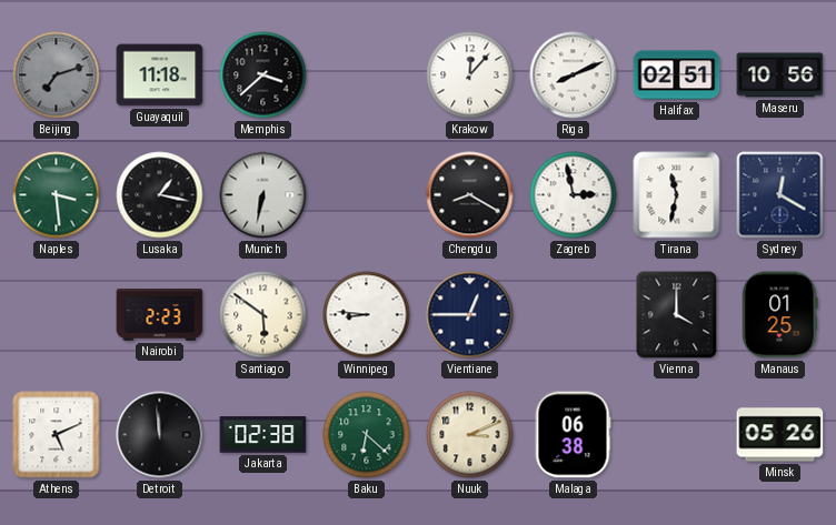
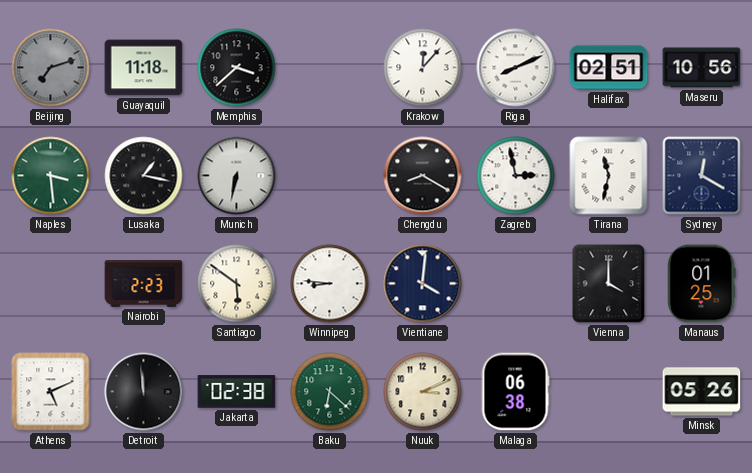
Vientiane: 12:45 -> 4:01 (423, 284)
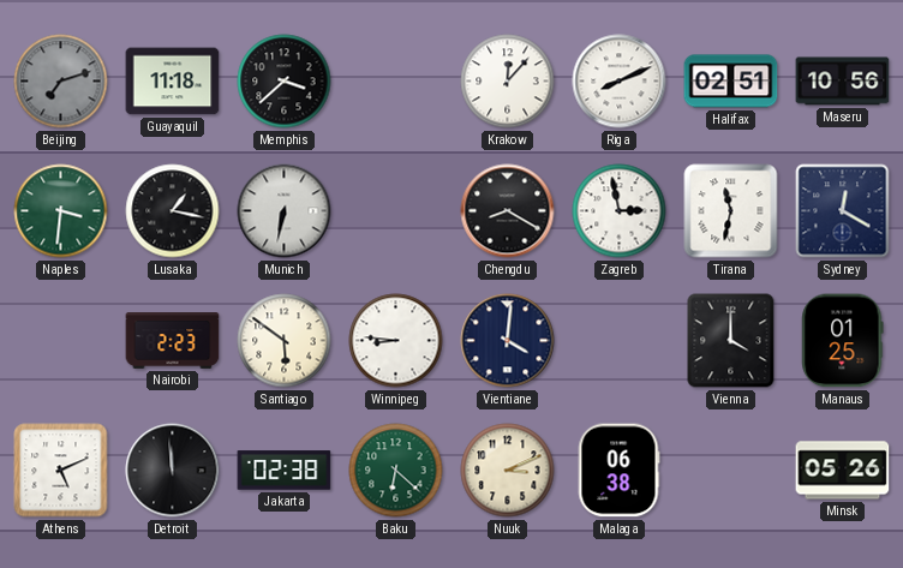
Naples: 3:29 -> 3:31 (61, 211)
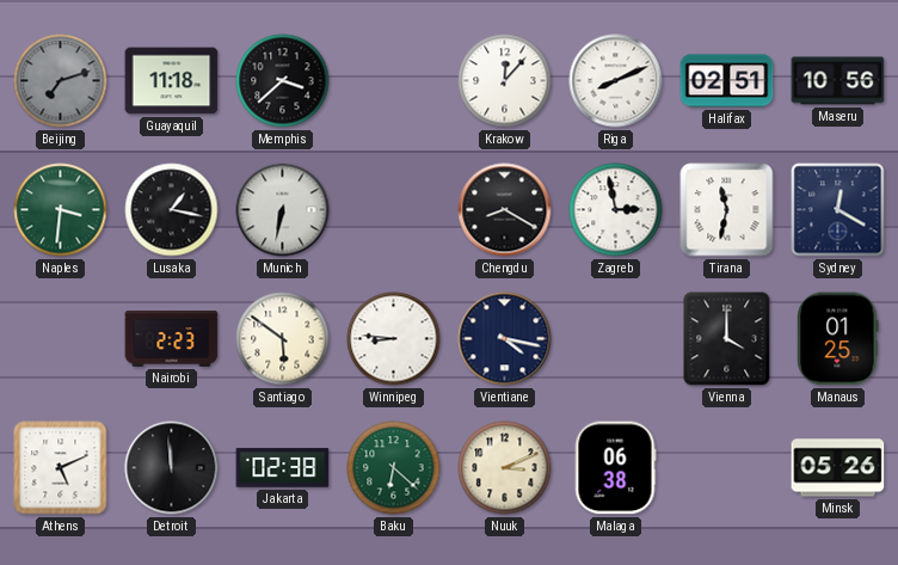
Vientiane: 4:01 -> 4:17 (505, 339)
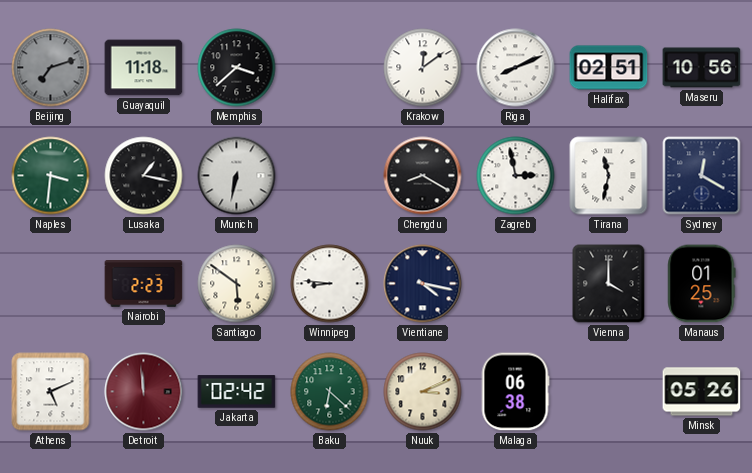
Krakow: 12:07 -> 12:09 (423, 68)
Detroit dial: black -> burgundy (144, 392)
Jakarta: 02:38 -> 02:42 (237, 392)
